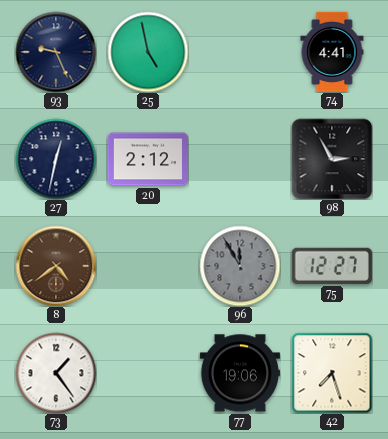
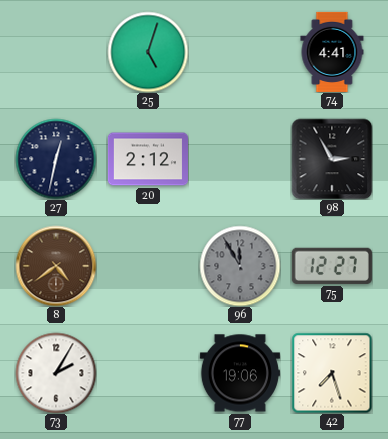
93: 9:26 -> none (56, 52)
25: 4:58 -> 5:03 (148, 52)
73: 1:24 -> 2:05 (56, 373)
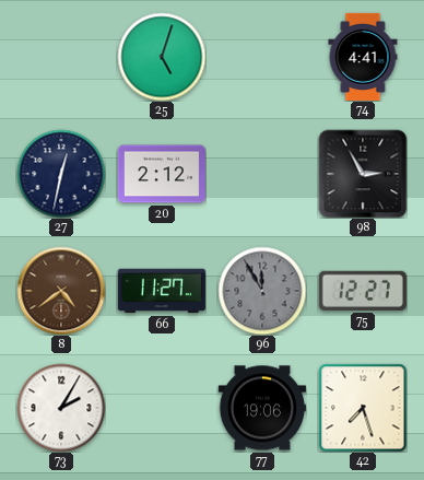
66: none -> 11:27 (162, 291)
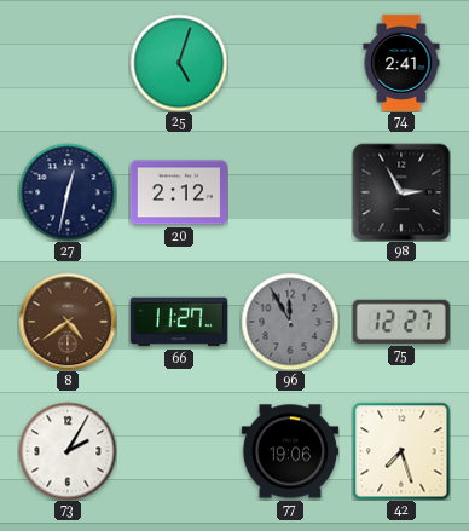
74: 4:41 -> 2:41 (401, 63)
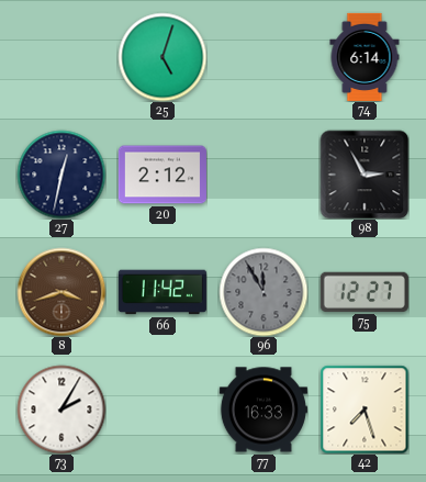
74: 2:41 -> 6:14 (365, 57)
8: 4:39 -> 3:42 (61, 292)
66: 11:27 -> 11:42 (162, 292)
77: 19:06 -> 16:33 (264, 410)
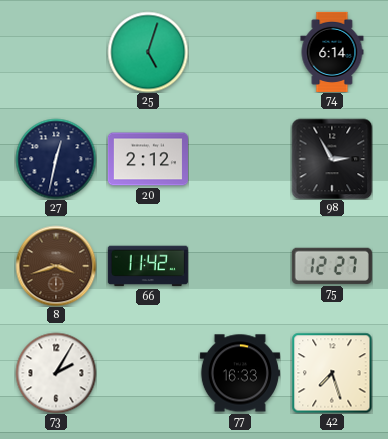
96: 11:55 -> none (264, 292)
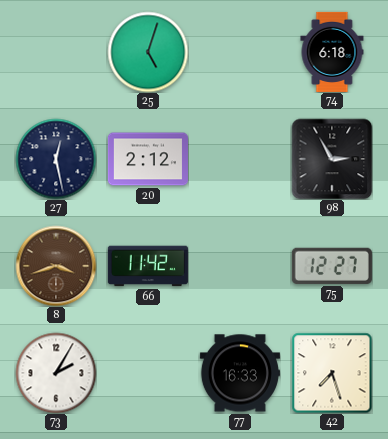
74: 6:14 -> 6:18 (332, 52)
27: 12:32 -> 12:28 (56, 159)
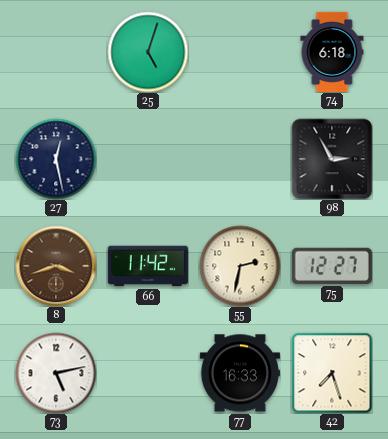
20: 2:12 -> none (148, 159)
55: none -> 2:32 (240, 266)
73: 2:05 -> 5:13 (56, 373)
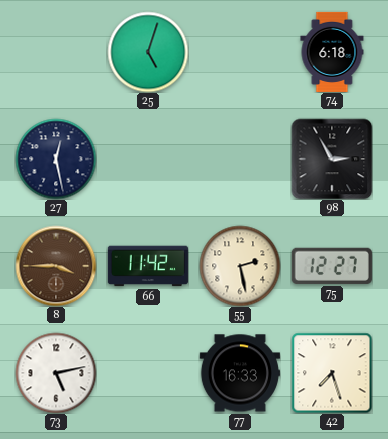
8: 3:42 -> 3:45 (56, 266)
55: 2:32 -> 2:28 (240, 266)
